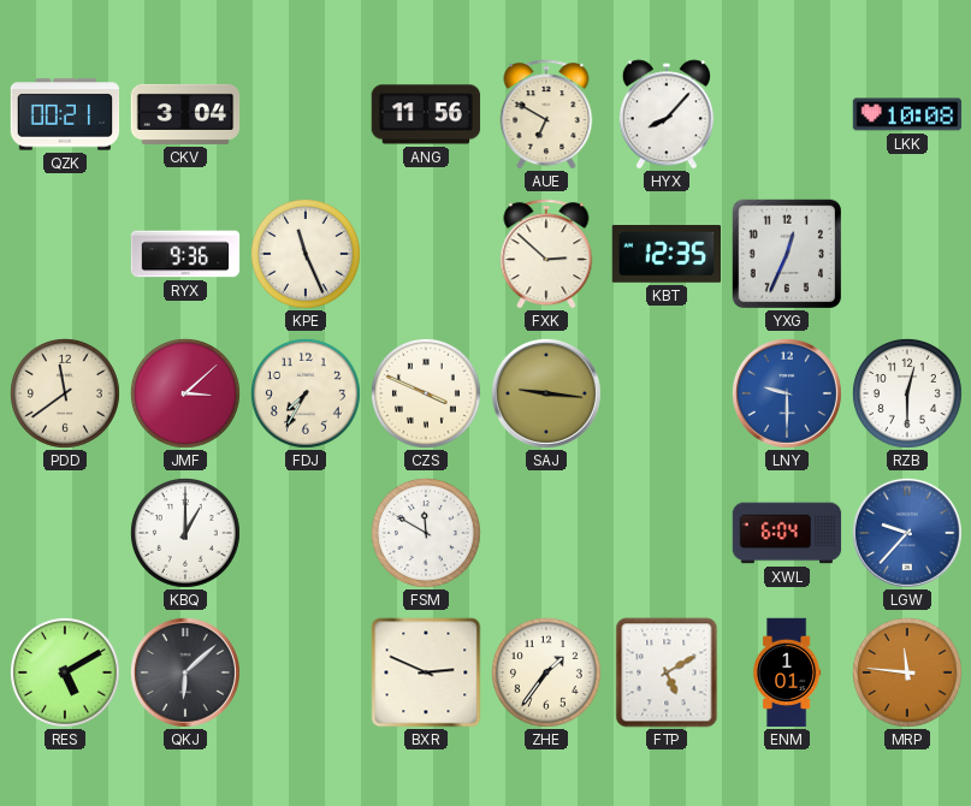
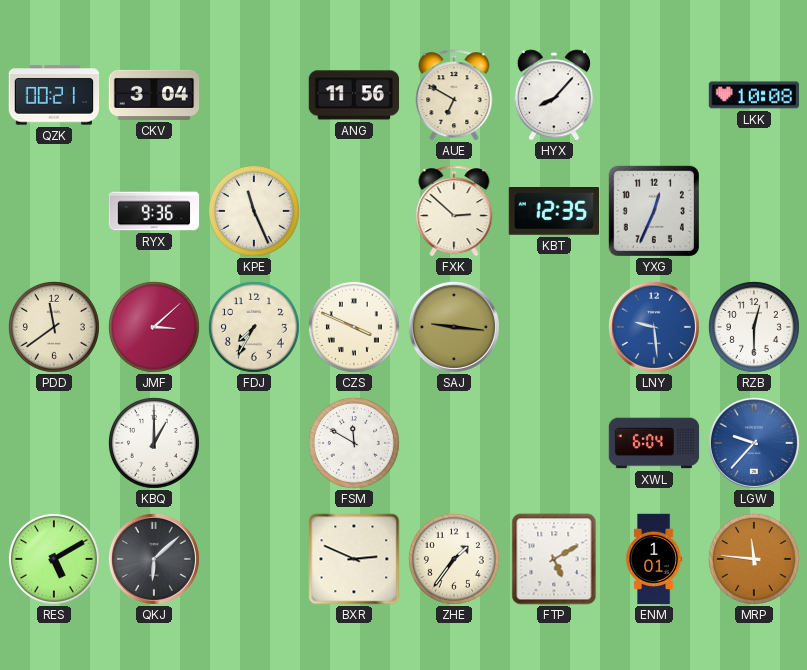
LNY: 9:30 -> 9:29 (654, 327)
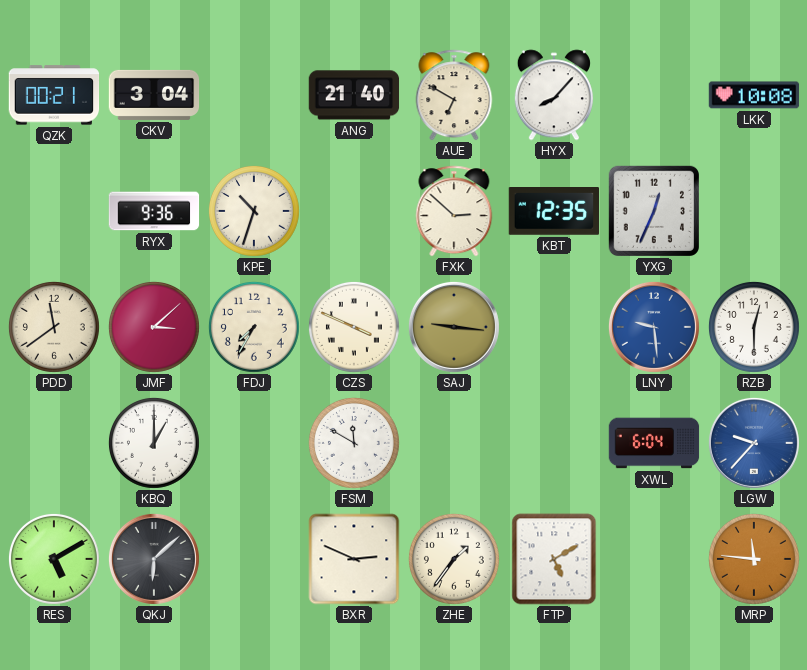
ANG: 11:56 -> 21:40 (354, 95)
KPE: 11:26 -> 10:33 (254, 211)
ENM: 1:01 -> none (654, 559)
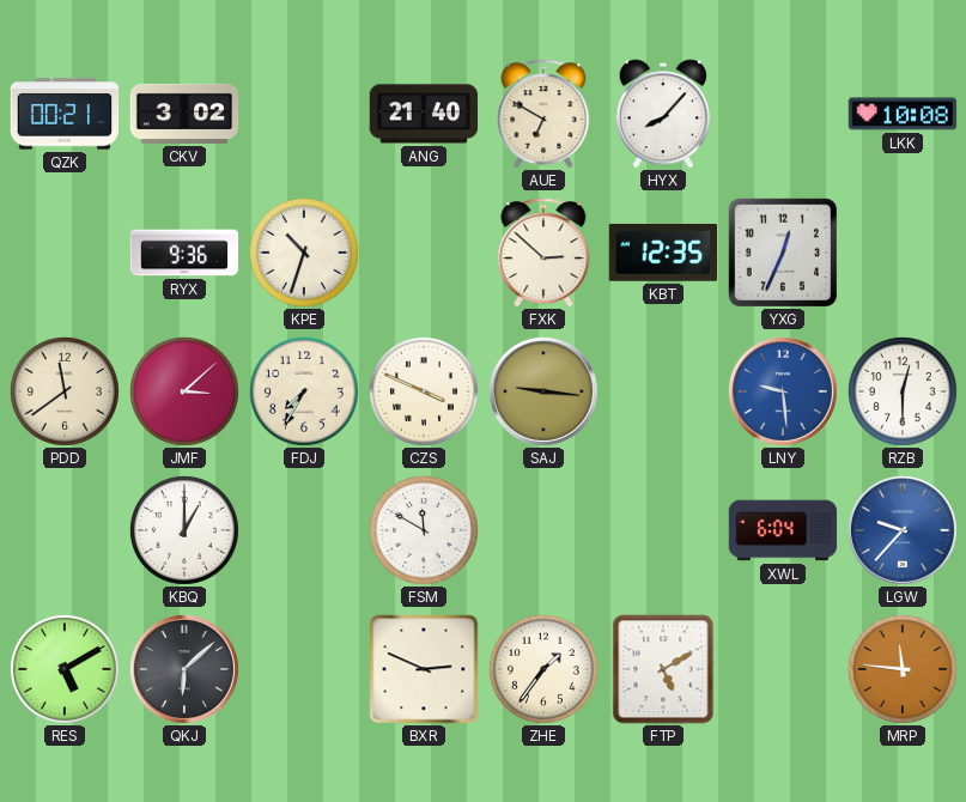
CKV: 3:04 -> 3:02 (184, 114)
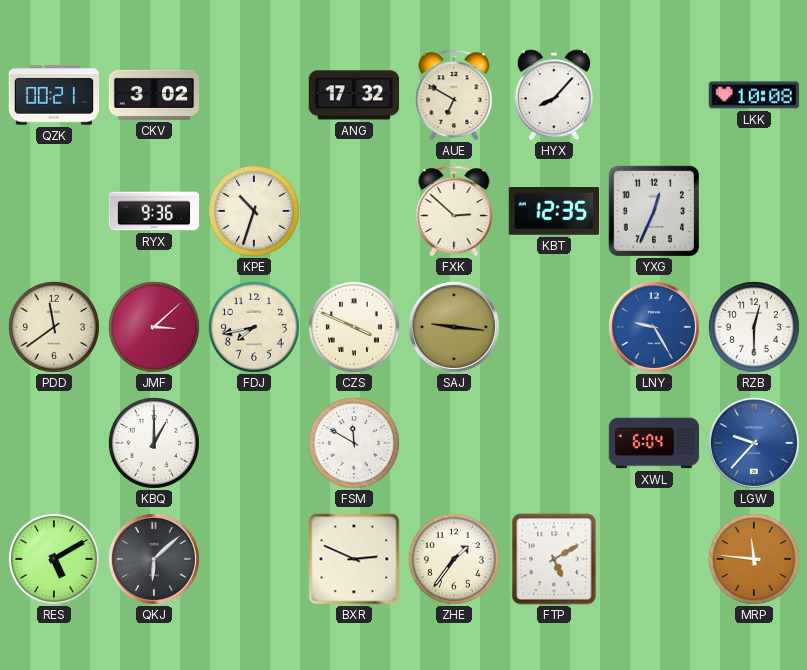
ANG: 21:40 -> 17:32 (354, 95)
FDJ: 7:35 -> 7:43 (254, 327)
LNY: 9:29 -> 9:25 (654, 327)
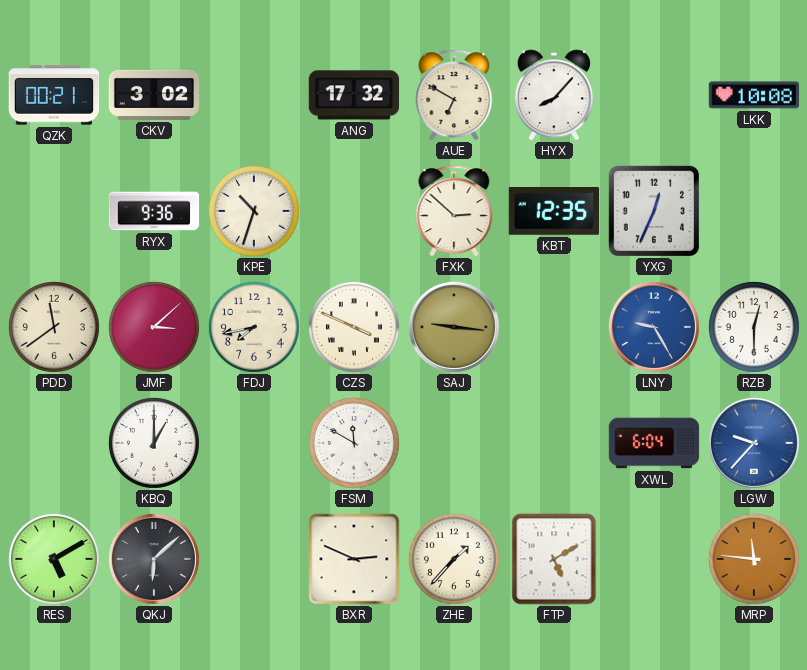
ZHE: 1:36 -> 1:37 (454, 559)
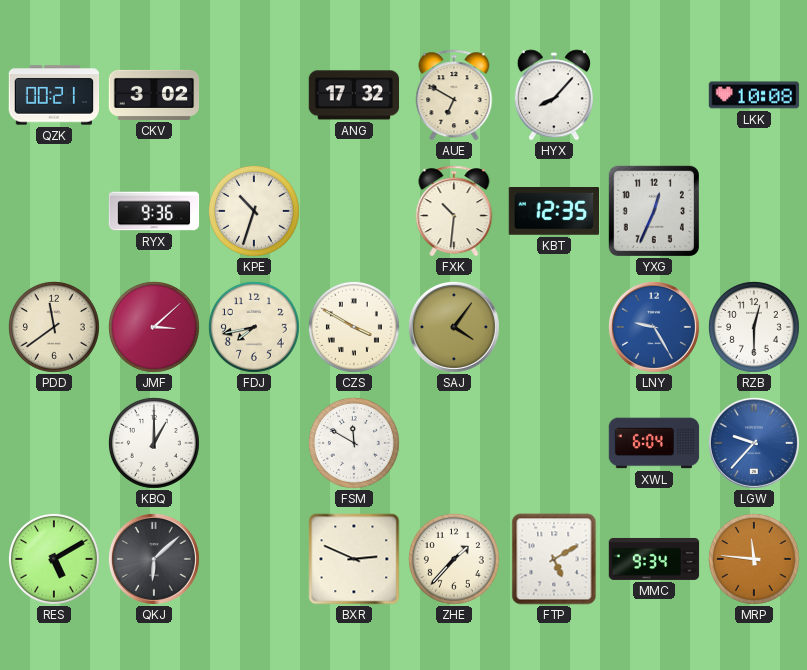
FXK: 2:52 -> 10:31 (454, 211)
CZS: 3:49 -> 3:50 (354, 327)
SAJ: 9:16 -> 4:06 (454, 327)
MMC: none -> 9:34 (654, 559)
